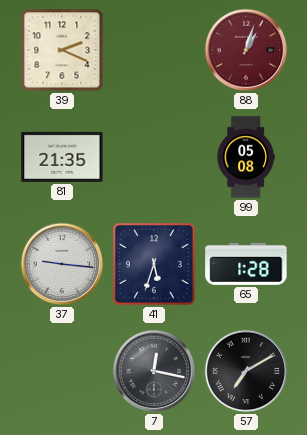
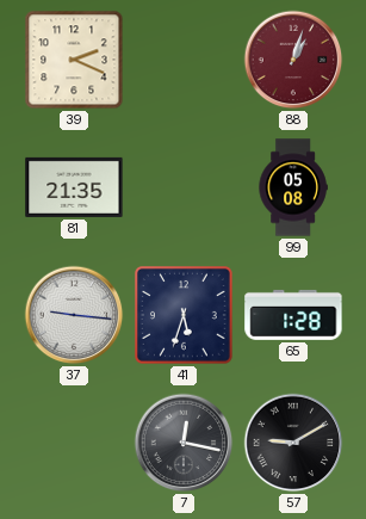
57: 7:10 -> 9:10 (293, 443)
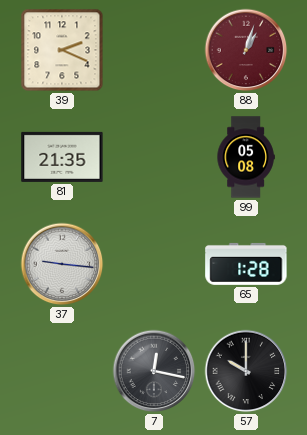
41: 5:33 -> none (185, 316)
57: 9:10 -> 10:00 (246, 371)
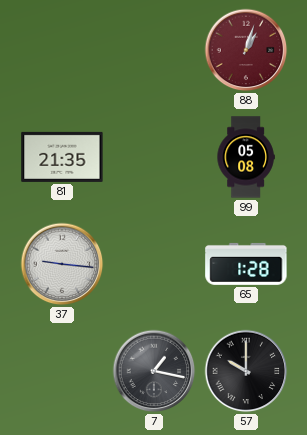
39: 2:19 -> none (62, 50)
7: 12:17 -> 1:17 (154, 371)
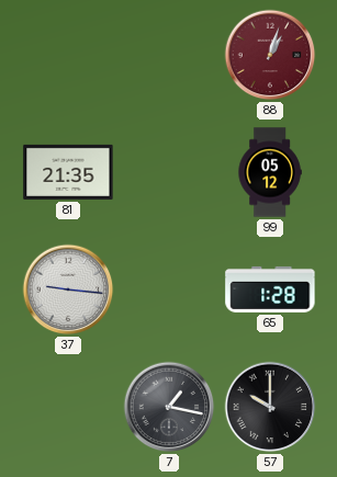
99: 05:08 -> 05:12 (270, 172)
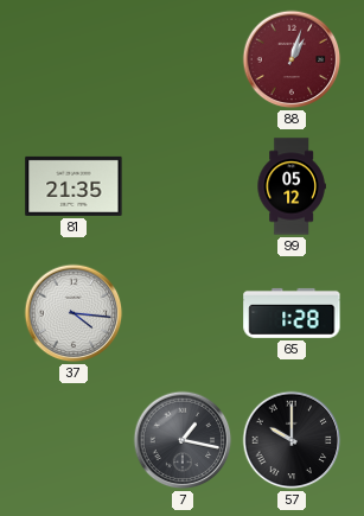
37: 9:16 -> 4:16 (74, 313)
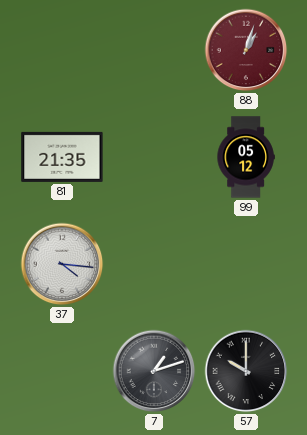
65: 1:28 -> none (292, 313)
7: 1:17 -> 1:12 (154, 371)
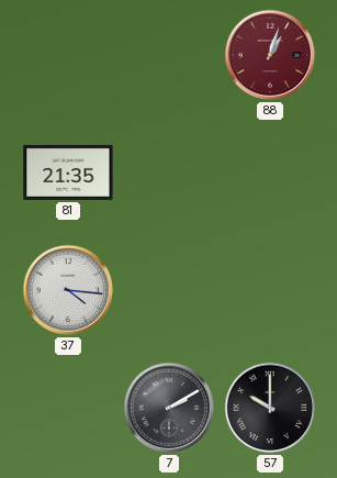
99: 05:12 -> none (246, 157)
7: 1:12 -> 2:10 (169, 408)
